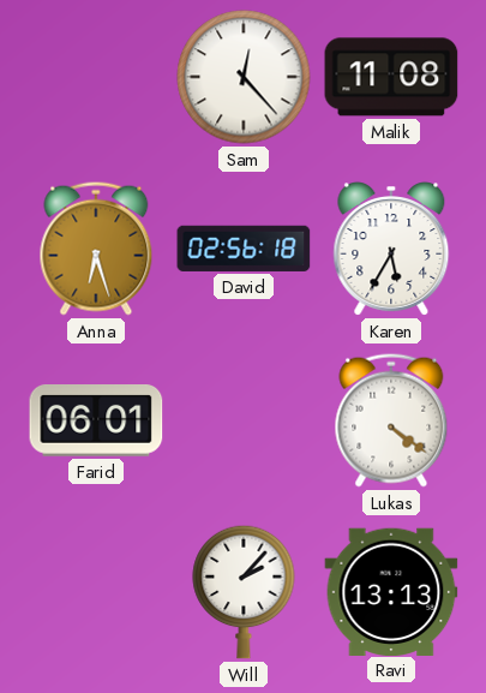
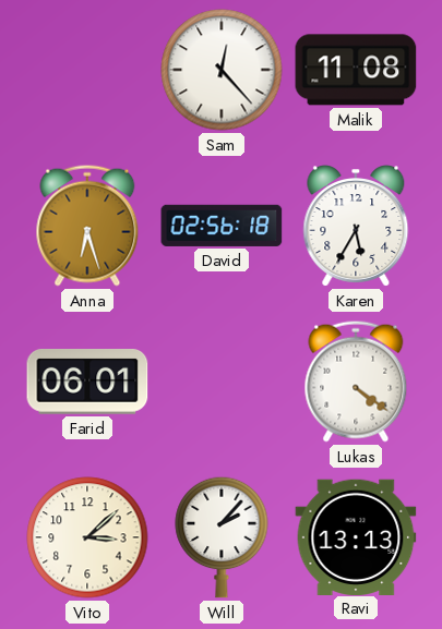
Vito: none -> 3:08 (87, 537)
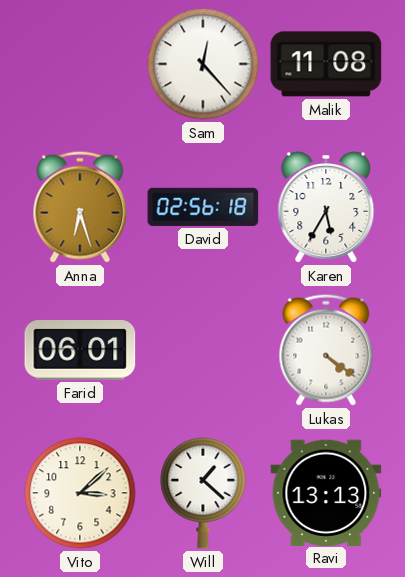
Will: 2:07 -> 1:22 (203, 493)
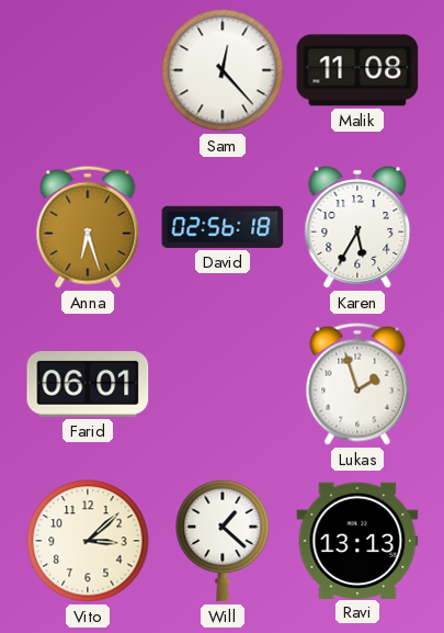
Lukas: 4:21 -> 1:57 (357, 384)
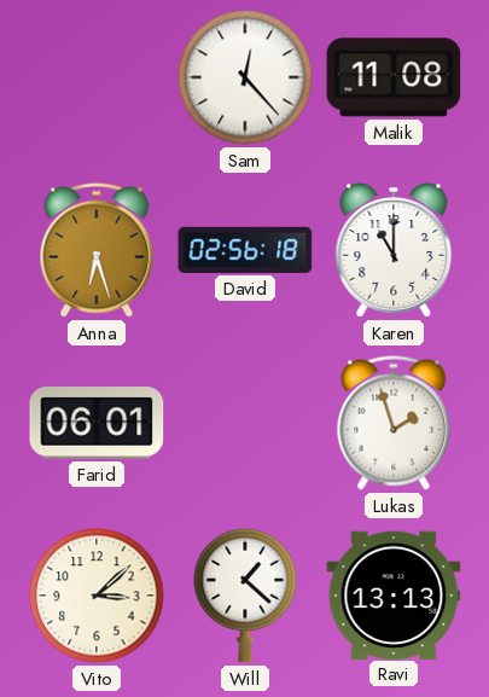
Karen: 5:35 -> 11:00 (394, 250)
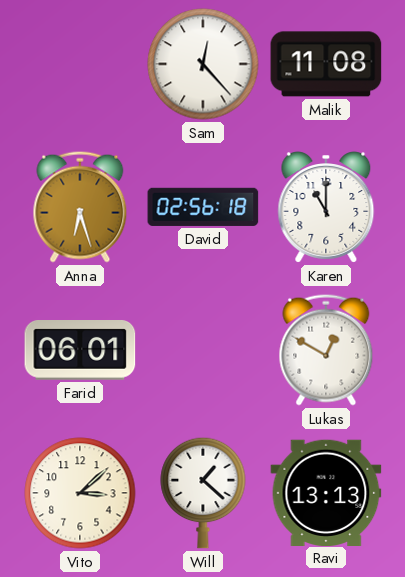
Lukas: 1:57 -> 12:50 (326, 350)
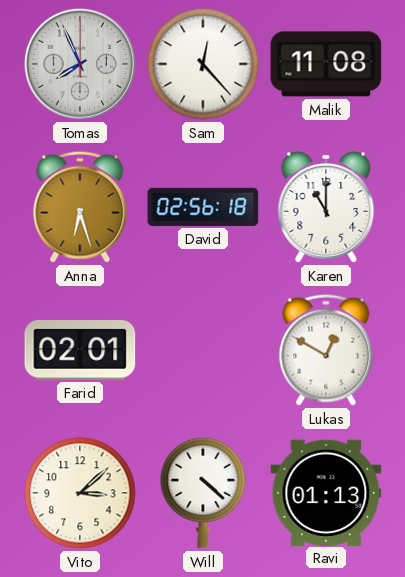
Tomas: none -> 7:56 (80, 64)
Farid: 06:01 -> 02:01 (80, 351)
Will: 1:22 -> 4:22 (203, 493)
Ravi: 13:13 -> 01:13 (326, 492)
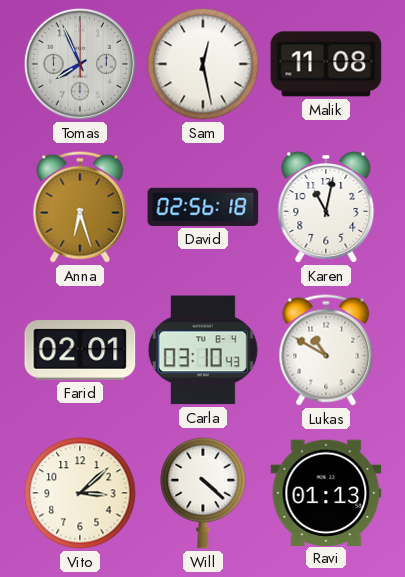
Sam: 12:23 -> 12:28 (203, 64)
Karen: 11:00 -> 11:02 (326, 207)
Carla: none -> 03:10 (203, 350)
Lukas: 12:50 -> 10:50 (326, 350)
